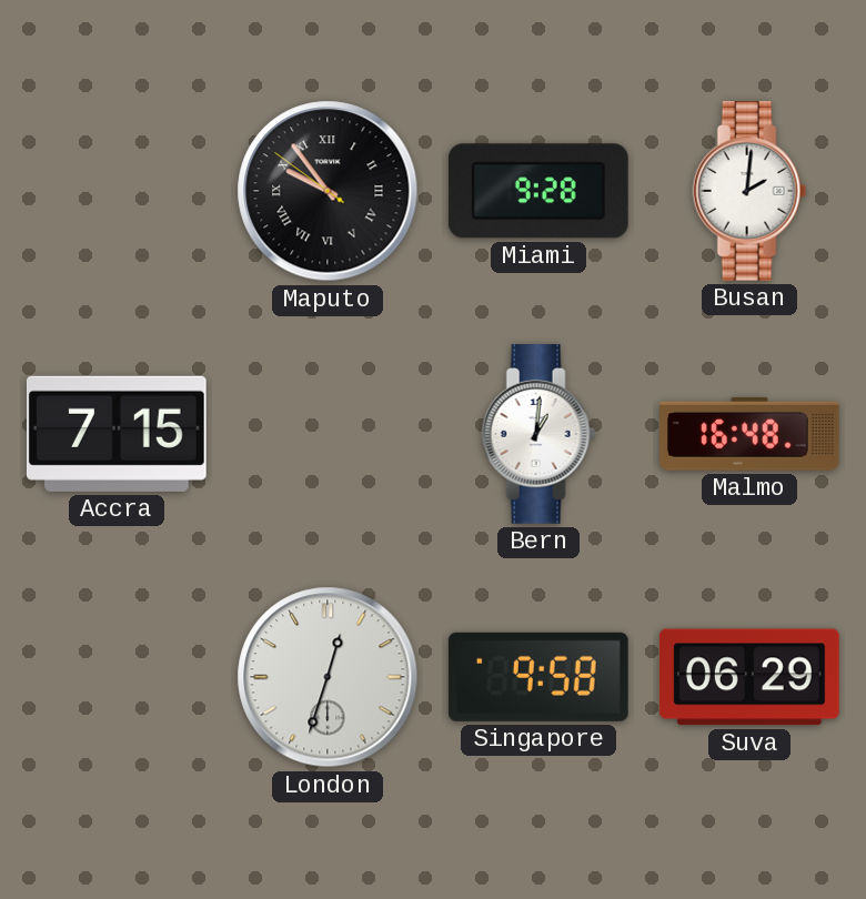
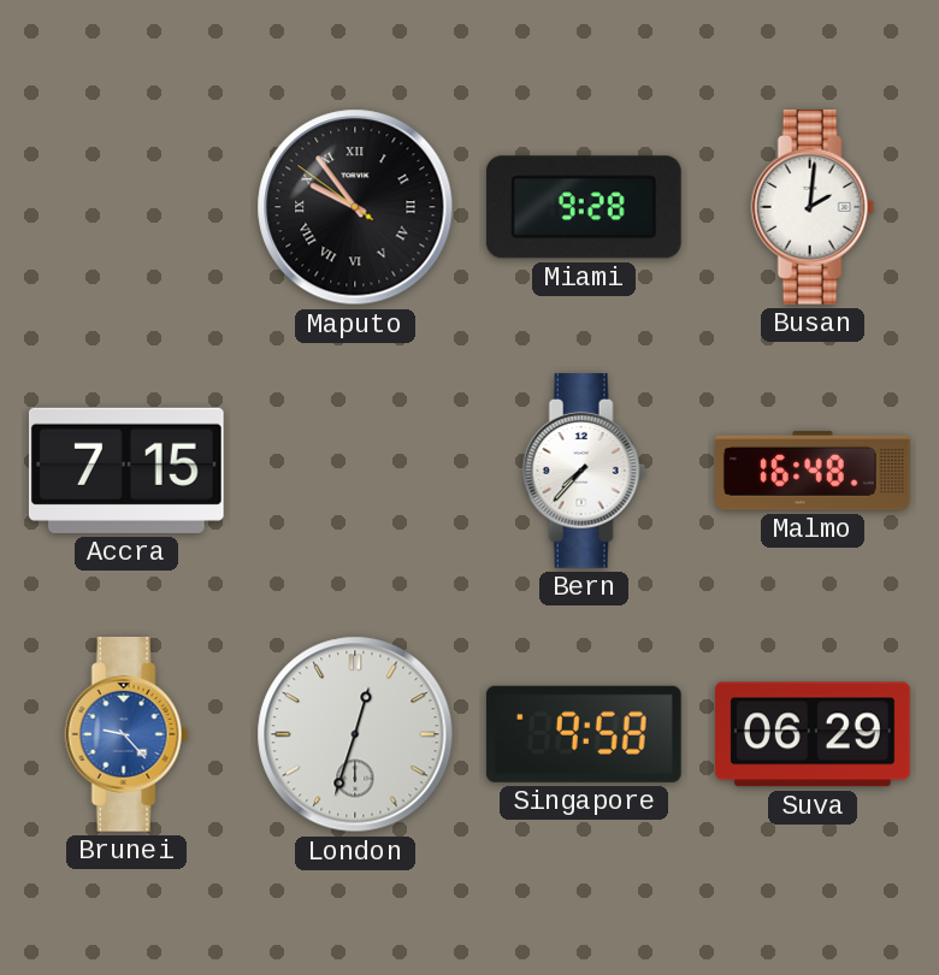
Bern: 1:01 -> 7:37 (584, 472)
Brunei: none -> 9:23 (126, 735)
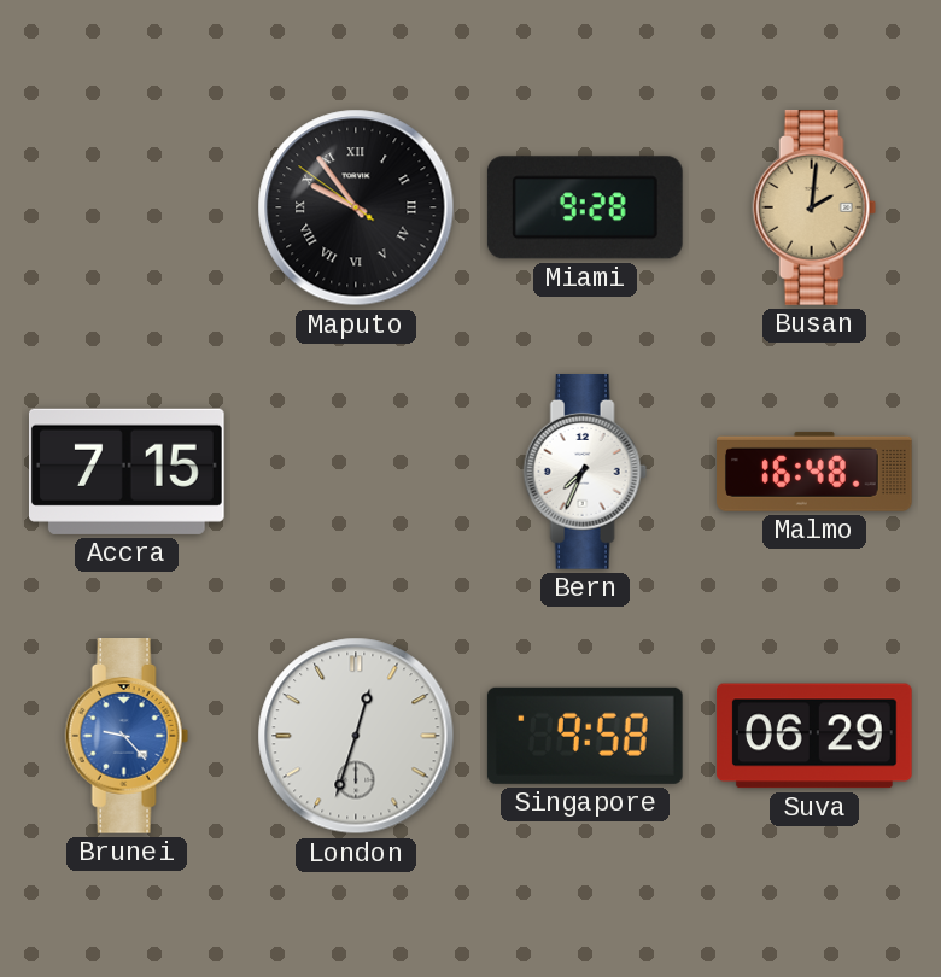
Busan dial: white -> champagne (814, 209)
Bern: 7:37 -> 7:34 (585, 473)
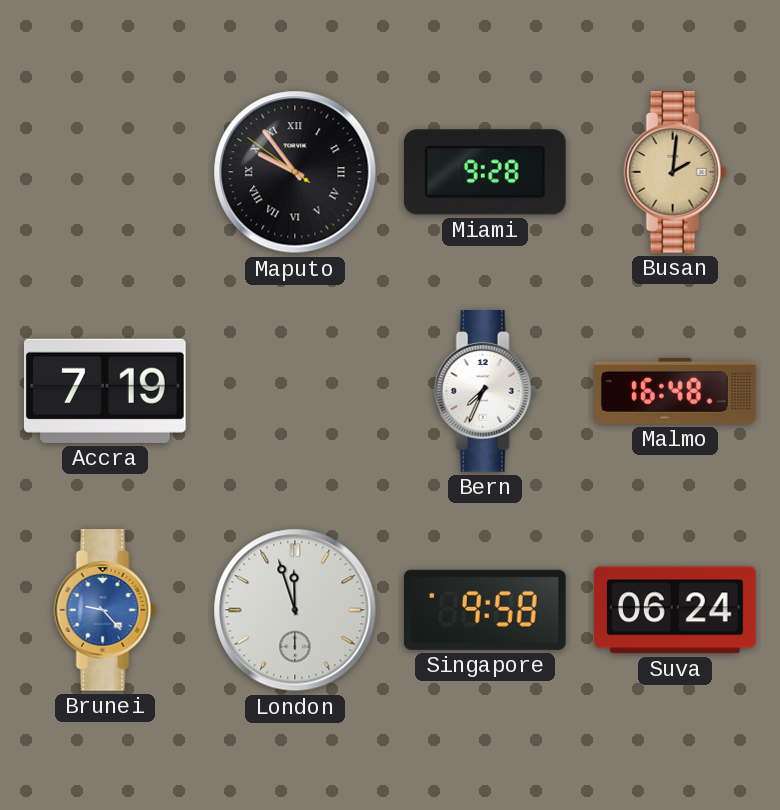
Accra: 7:15 -> 7:19 (105, 391)
London: 12:33 -> 11:57 (295, 610)
Suva: 06:29 -> 06:24 (675, 610)
